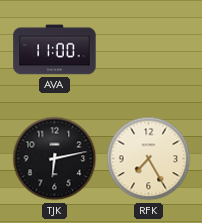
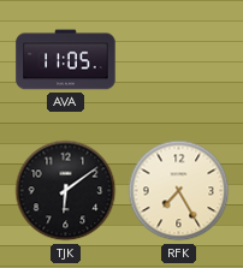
AVA: 11:00 -> 11:05 (66, 60)
TJK: 6:13 -> 6:09 (66, 191)
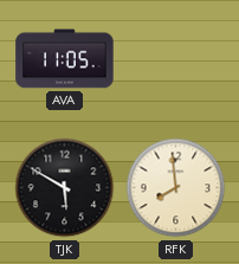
TJK: 6:09 -> 5:50 (65, 188)
RFK: 7:25 -> 7:59 (176, 188)
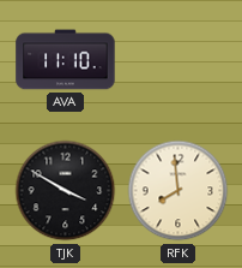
AVA: 11:05 -> 11:10 (66, 60)
TJK: 5:50 -> 3:50 (66, 191)
